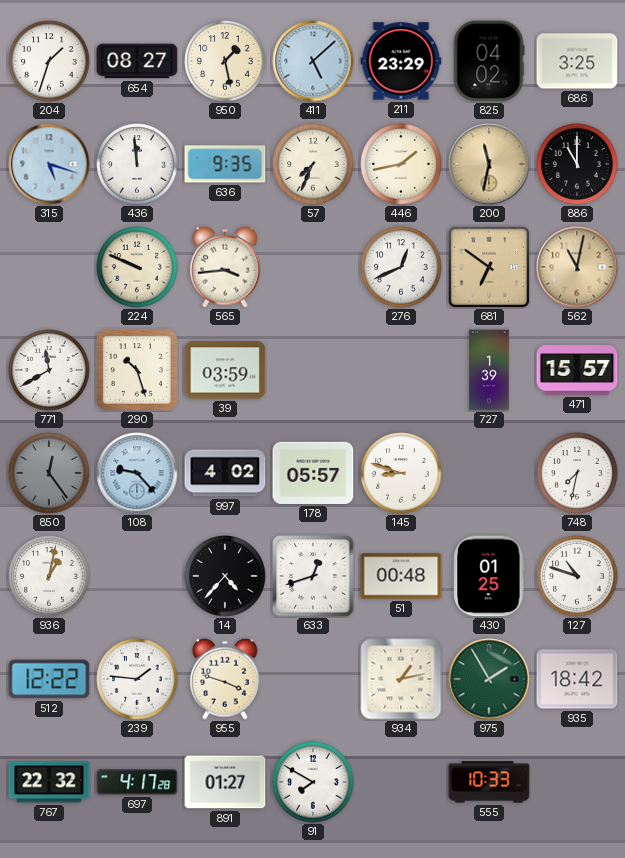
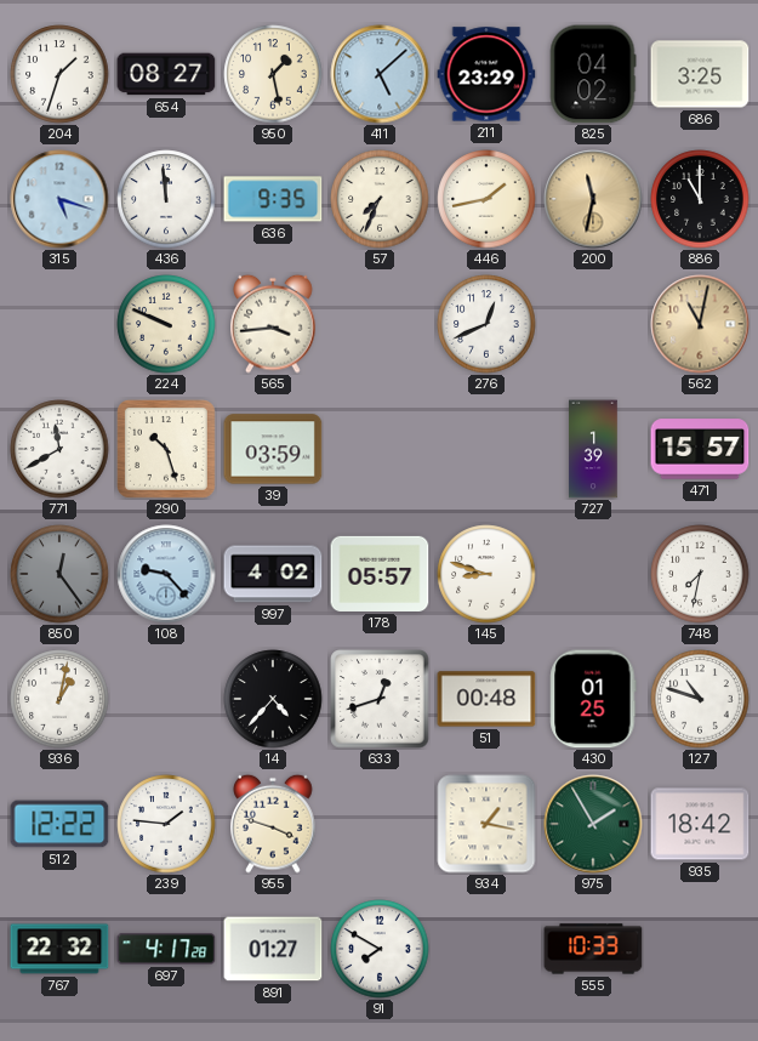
681: 6:51 -> none (489, 267)
934: 1:13 -> 1:17 (486, 824)
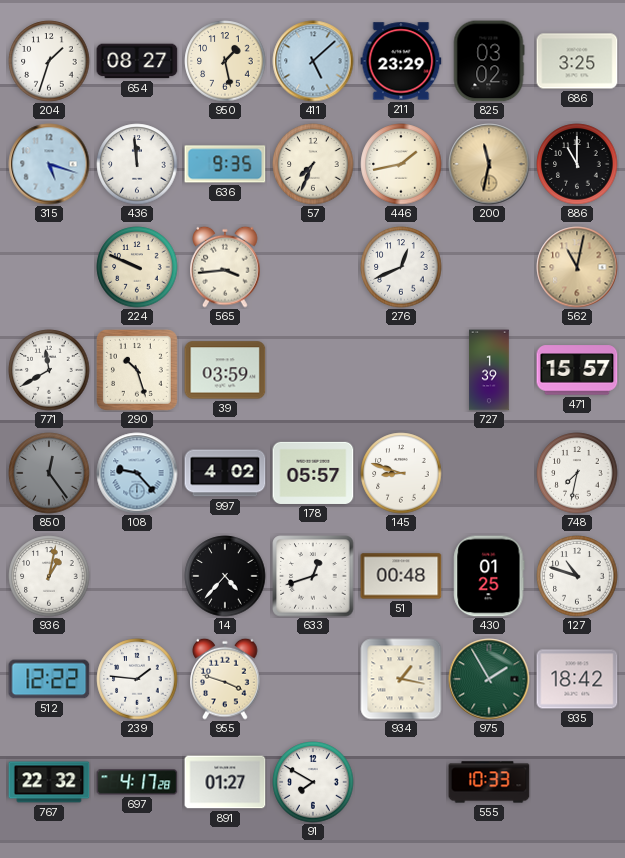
825: 04:02 -> 03:02 (489, 61)
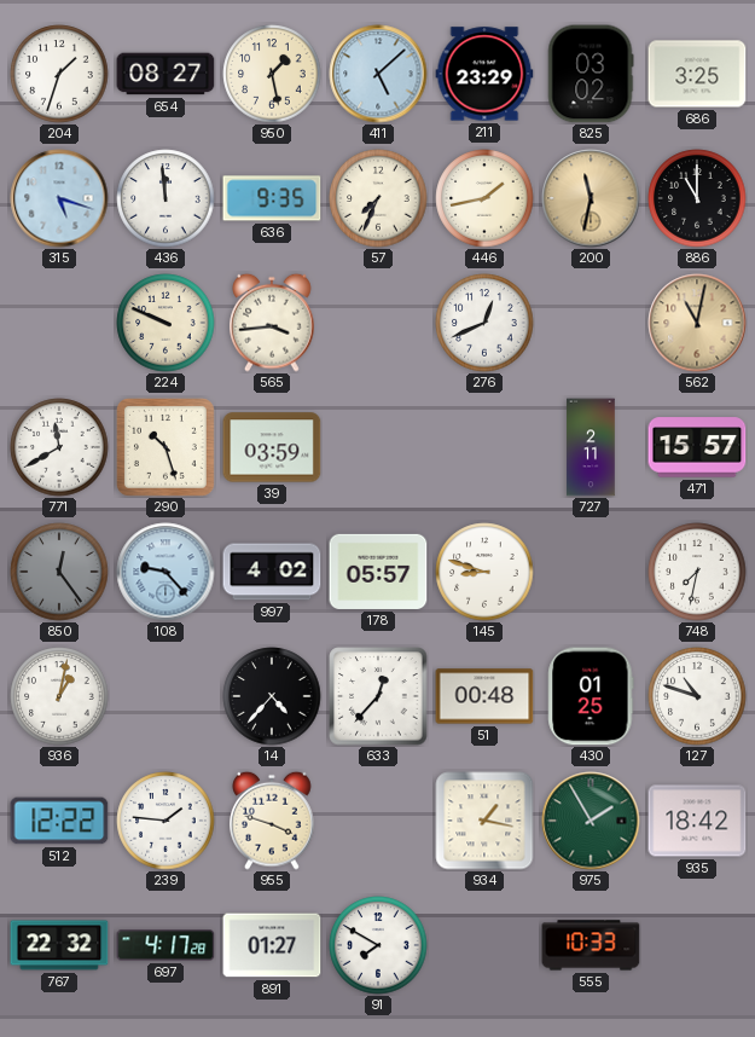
727: 1:39 -> 2:11 (591, 447)
633: 12:42 -> 12:37 (378, 696)
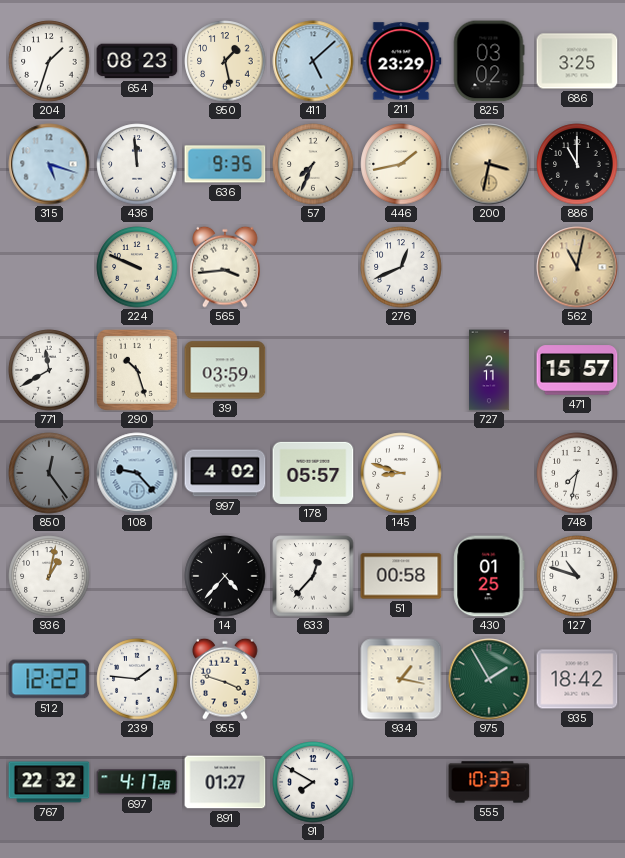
654: 08:27 -> 08:23 (137, 61)
200: 11:32 -> 3:32 (489, 164)
51: 00:48 -> 00:58 (401, 576)
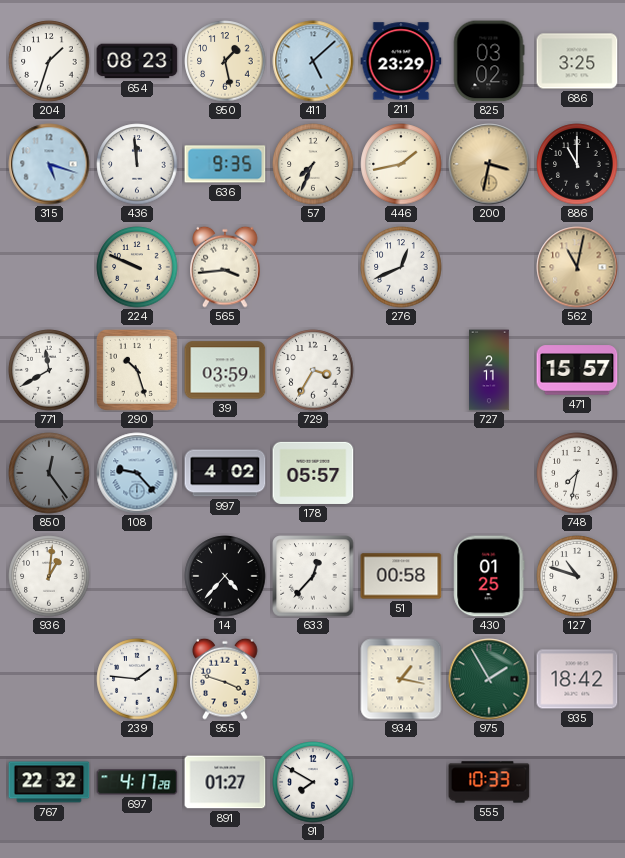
729: none -> 3:35 (313, 370)
145: 8:48 -> none (401, 473)
936: 1:02 -> 1:01 (49, 576)
512: 12:22 -> none (49, 679)
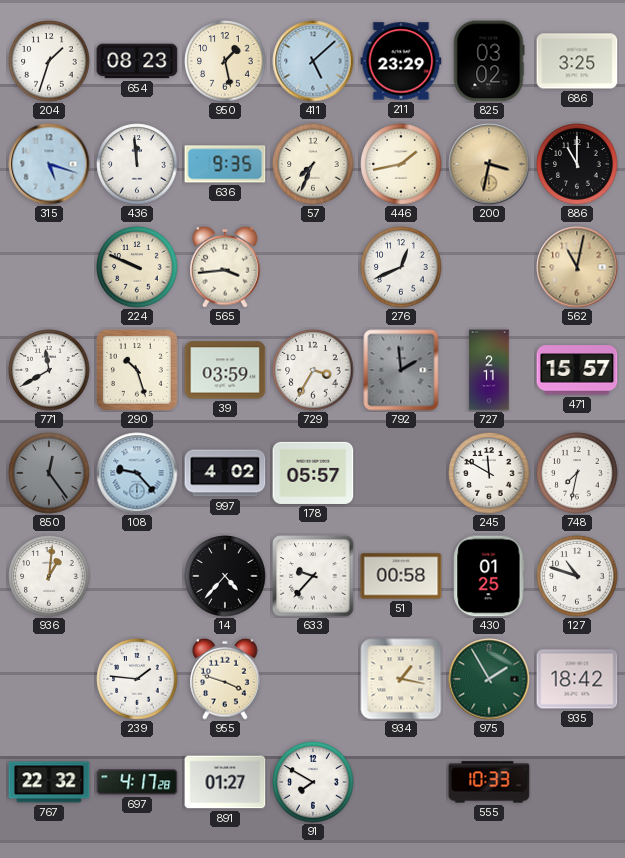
792: none -> 1:59 (401, 370)
245: none -> 11:50 (489, 473)
633: 12:37 -> 9:37 (313, 576)
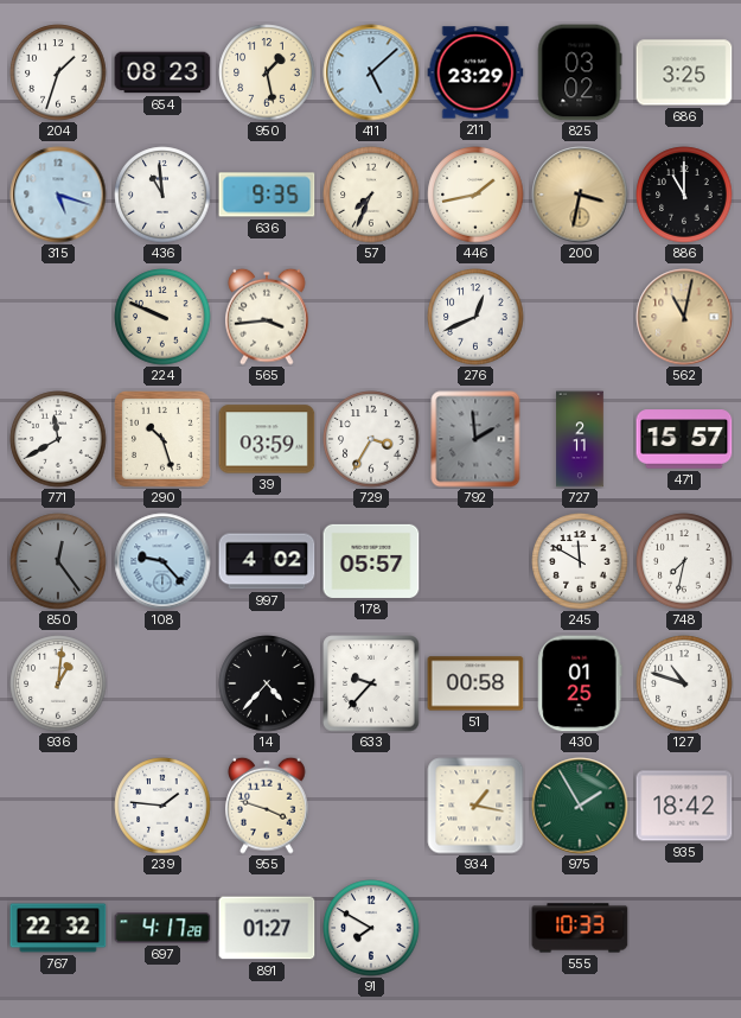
436: 11:59 -> 10:59 (162, 195)
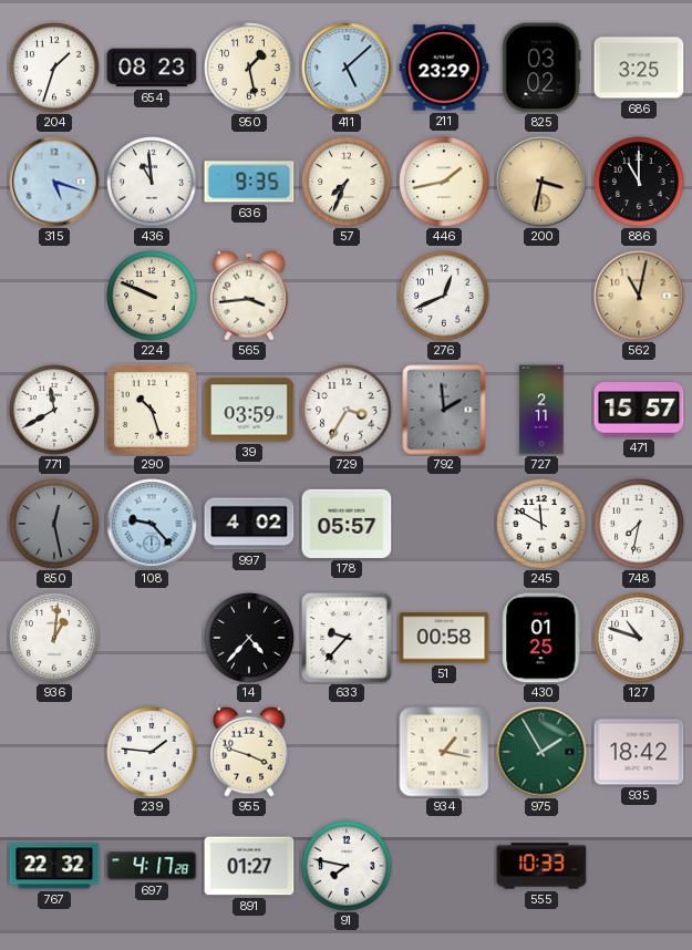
850: 12:24 -> 12:28 (54, 524)
91: 7:50 -> 7:47 (347, 866)
